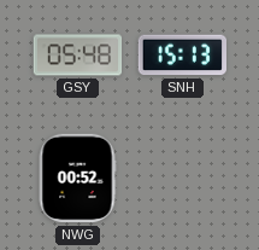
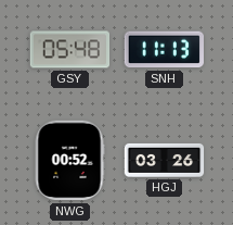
SNH: 15:13 -> 11:13 (164, 50)
HGJ: none -> 03:26 (165, 160)
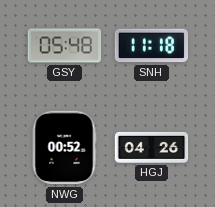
SNH: 11:13 -> 11:18 (151, 46)
HGJ: 03:26 -> 04:26 (152, 147)
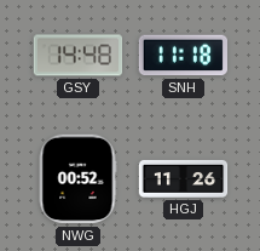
GSY: 05:48 -> 14:48 (79, 56)
HGJ: 04:26 -> 11:26 (184, 178)
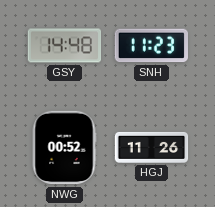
SNH: 11:18 -> 11:23 (151, 46)
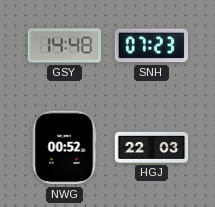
SNH: 11:23 -> 07:23 (151, 46)
HGJ: 11:26 -> 22:03 (152, 147)
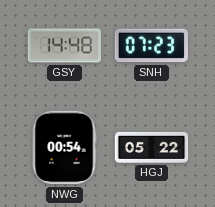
NWG: 00:52 -> 00:54 (64, 148)
HGJ: 22:03 -> 05:22 (152, 147)
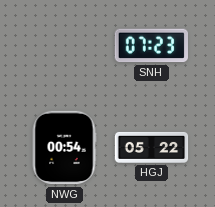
GSY: 14:48 -> none (65, 46)
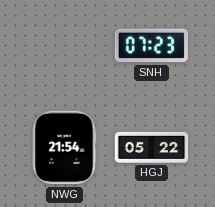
NWG: 00:54 -> 21:54 (64, 148)
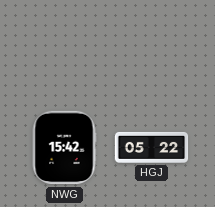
SNH: 07:23 -> none (151, 46)
NWG: 21:54 -> 15:42 (64, 148)
